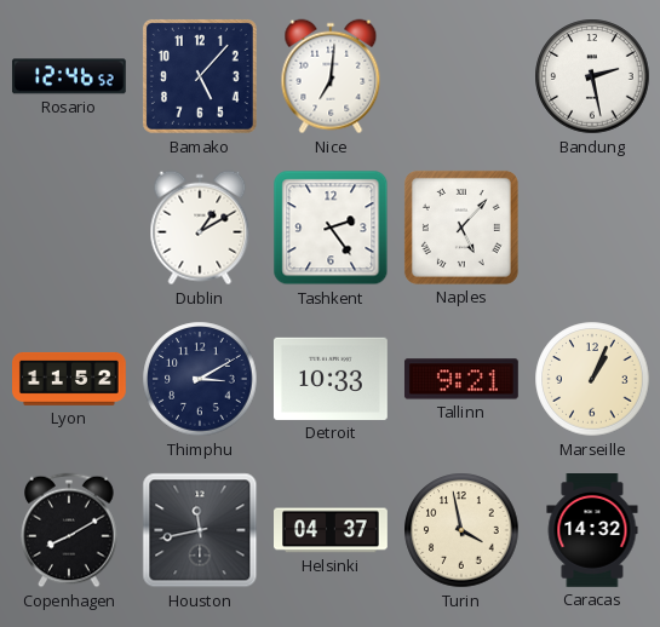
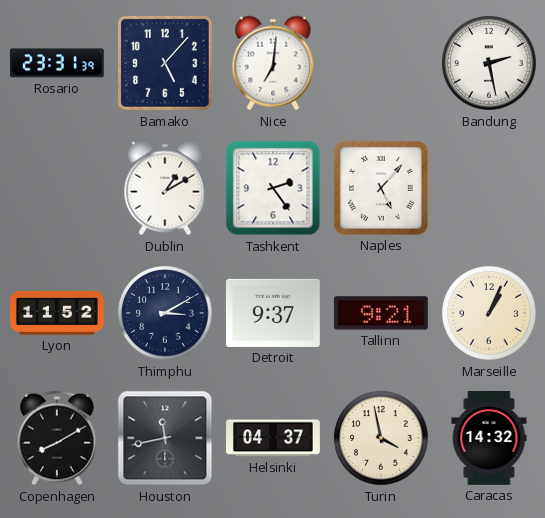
Rosario: 12:46 -> 23:31 (57, 63)
Detroit: 10:33 -> 9:37 (273, 313)
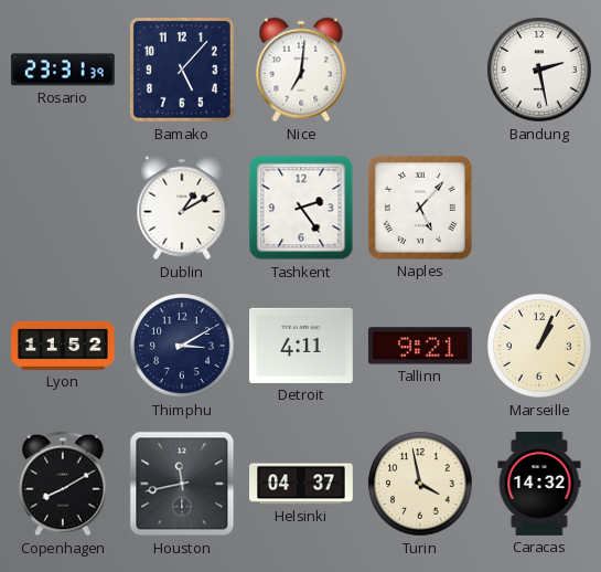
Detroit: 9:37 -> 4:11 (301, 346)
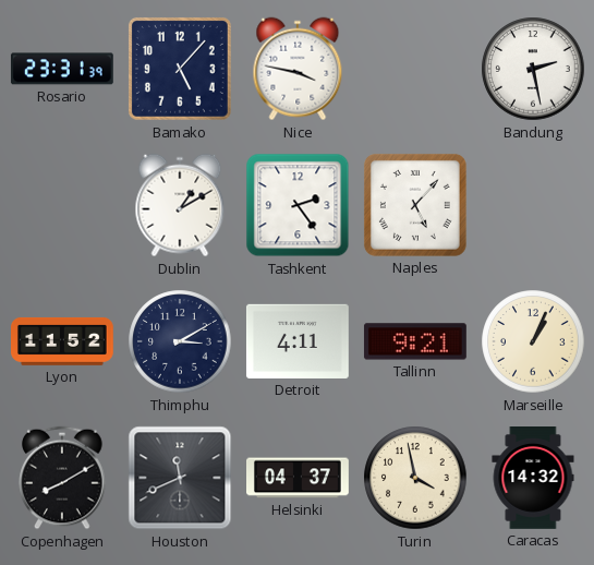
Nice: 7:01 -> 3:47 (298, 69)
Houston: 11:43 -> 11:41 (180, 478)
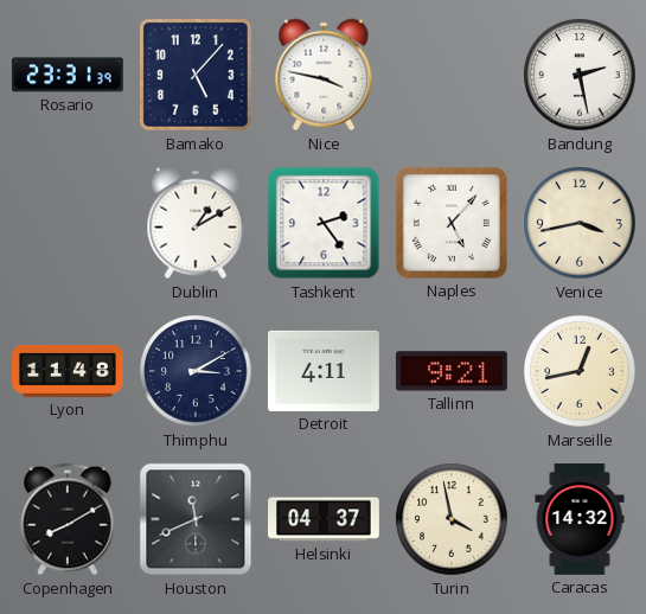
Venice: none -> 3:43 (580, 223)
Lyon: 11:52 -> 11:48 (69, 371)
Marseille: 1:04 -> 12:43 (580, 371)
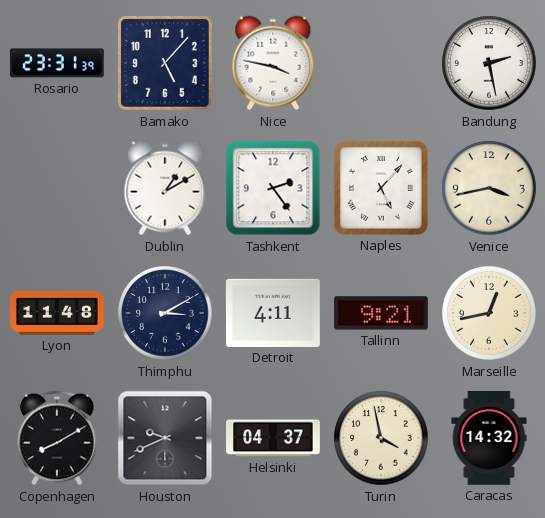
Houston: 11:41 -> 9:41 (165, 438)
